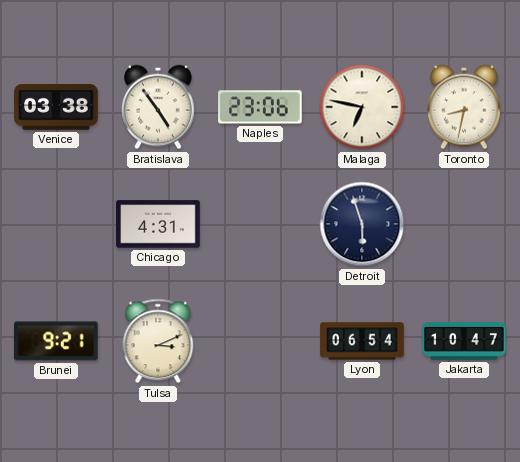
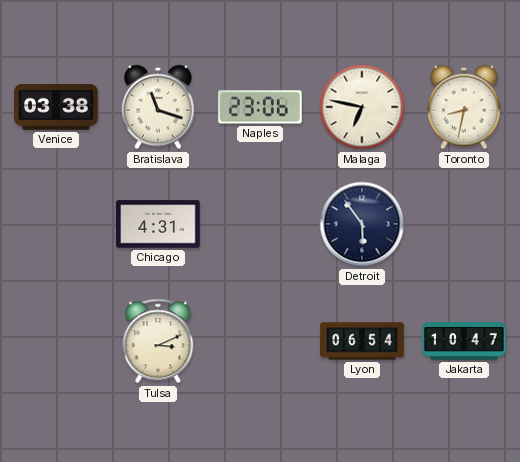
Bratislava: 4:54 -> 11:18 (158, 107)
Detroit: 5:57 -> 5:54 (362, 224)
Brunei: 9:21 -> none (57, 341)
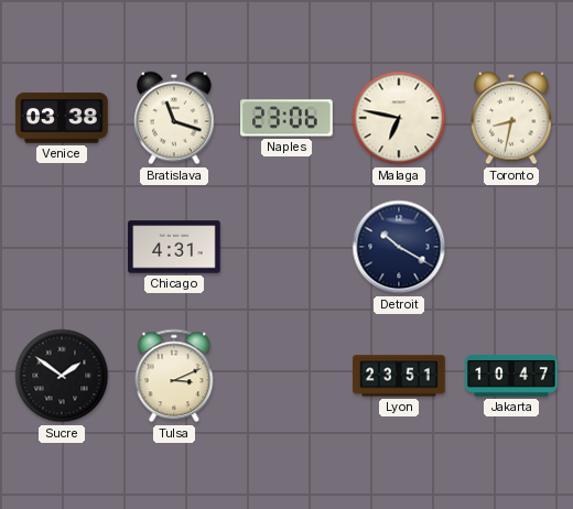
Detroit: 5:54 -> 10:20 (399, 247)
Sucre: none -> 1:51 (62, 376)
Lyon: 06:54 -> 23:51 (399, 376)
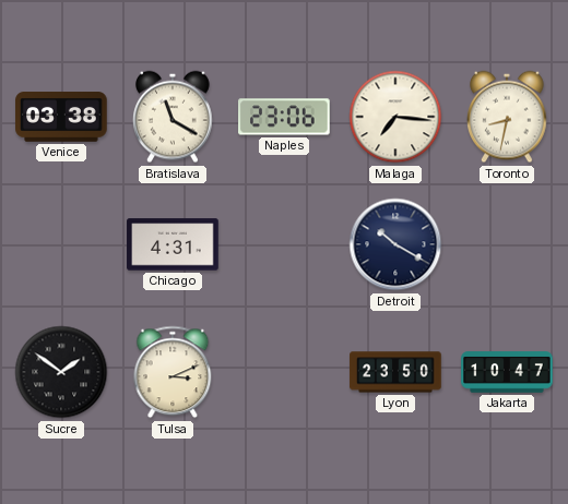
Bratislava: 11:18 -> 11:20 (173, 117)
Malaga: 6:47 -> 7:16 (395, 117)
Lyon: 23:51 -> 23:50 (395, 372)
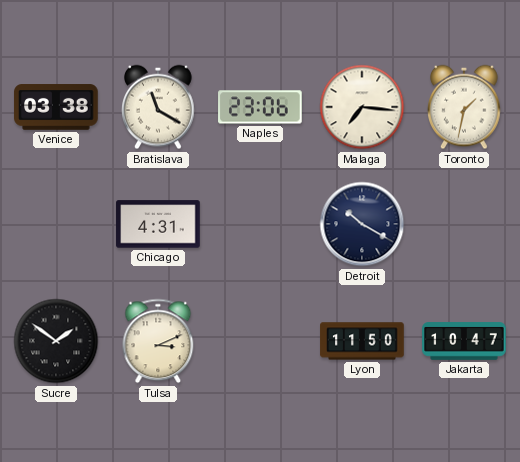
Toronto: 8:32 -> 1:32 (464, 107)
Lyon: 23:50 -> 11:50 (362, 341)
